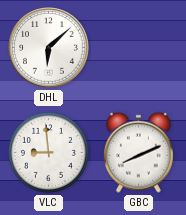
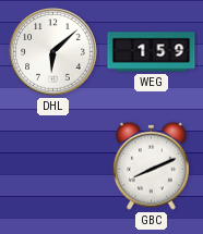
WEG: none -> 1:59 (152, 52)
VLC: 8:59 -> none (48, 152)
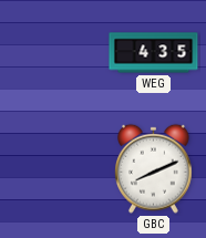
DHL: 6:08 -> none (53, 52)
WEG: 1:59 -> 4:35 (154, 53)
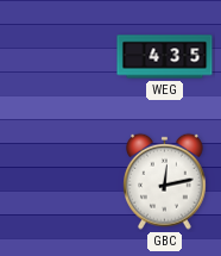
GBC: 8:11 -> 12:13 (165, 181)
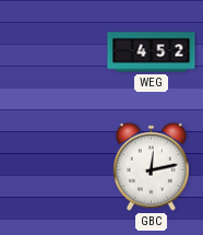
WEG: 4:35 -> 4:52 (152, 52)
